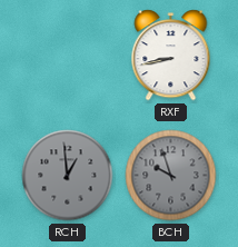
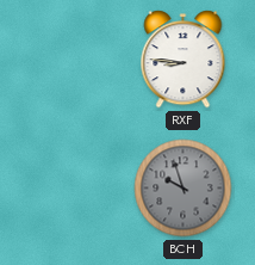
RXF: 8:43 -> 8:46 (184, 60)
RCH: 12:59 -> none (68, 176)
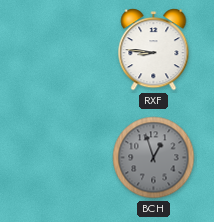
BCH: 9:57 -> 12:57 (154, 158)
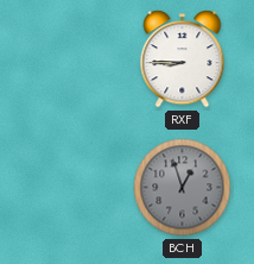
RXF: 8:46 -> 8:45 (183, 59)
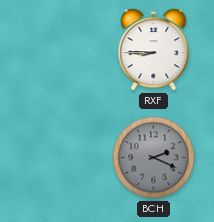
BCH: 12:57 -> 2:19 (154, 158)
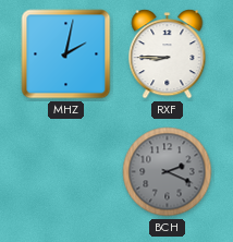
MHZ: none -> 2:02 (66, 55)
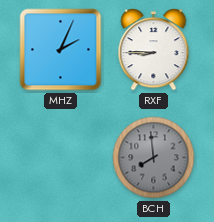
MHZ: 2:02 -> 2:04 (61, 50)
BCH: 2:19 -> 7:59 (154, 158)
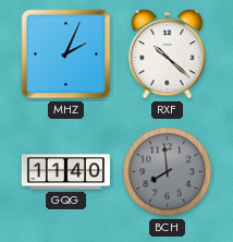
RXF: 8:45 -> 10:22 (168, 55)
GQG: none -> 11:40 (66, 172)
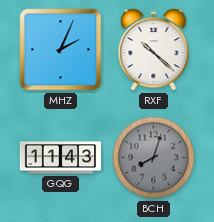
GQG: 11:40 -> 11:43 (61, 158)
BCH: 7:59 -> 8:03 (154, 158)
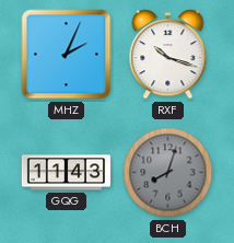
RXF: 10:22 -> 10:18 (168, 55)
